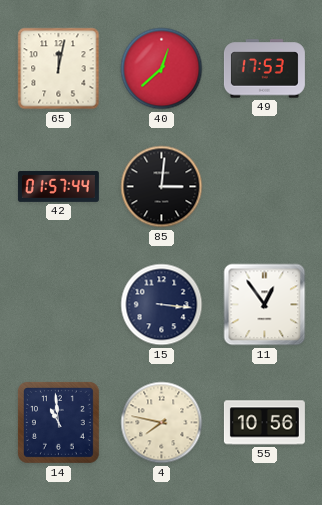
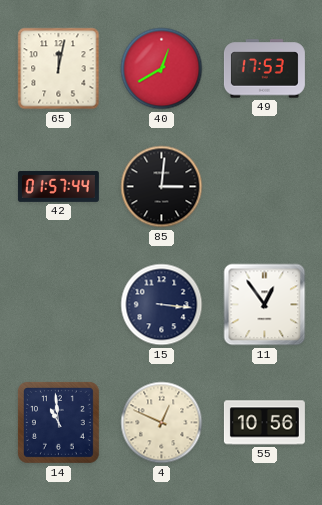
40: 12:38 -> 12:40 (162, 69)
4: 7:47 -> 12:49 (162, 423)
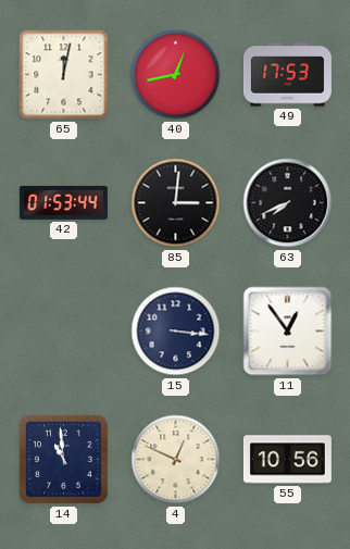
40: 12:40 -> 12:43 (176, 75)
42: 01:57 -> 01:53 (63, 203)
63: none -> 7:41 (288, 203)
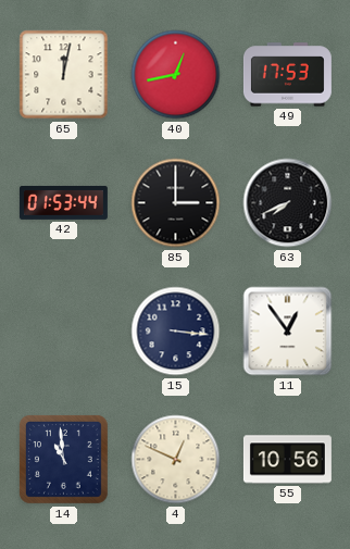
85: 3:01 -> 3:00 (176, 203)
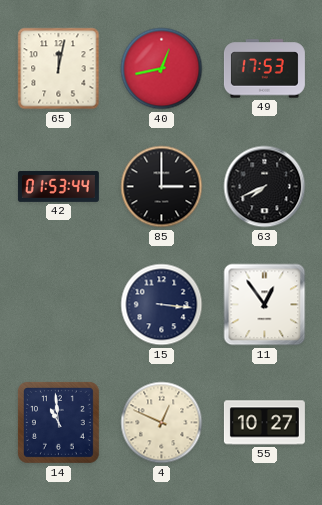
55: 10:56 -> 10:27 (264, 423)
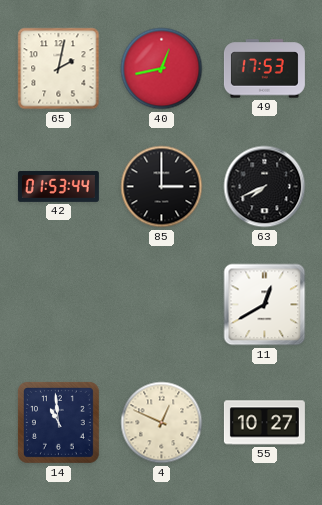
65: 12:02 -> 2:02 (59, 69)
15: 3:16 -> none (162, 305)
11: 12:54 -> 12:40 (265, 305)
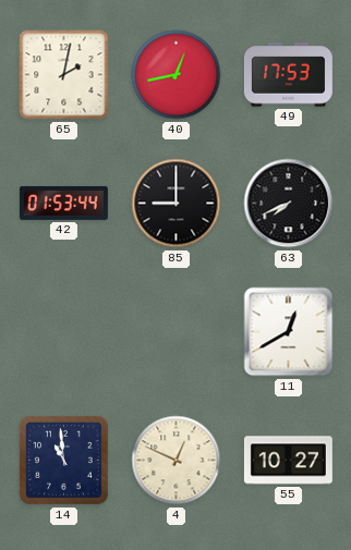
85: 3:00 -> 9:00 (177, 204)
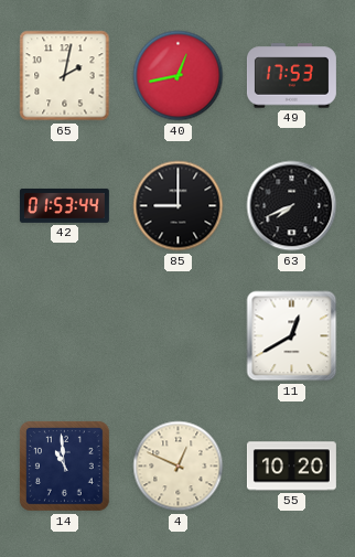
55: 10:27 -> 10:20 (291, 467)
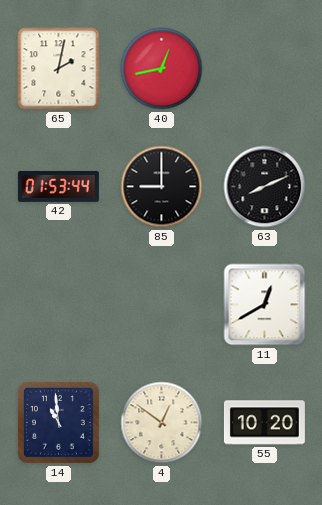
49: 17:53 -> none (291, 76)
63: 7:41 -> 8:11 (265, 187)
4: 12:49 -> 12:51 (162, 423)
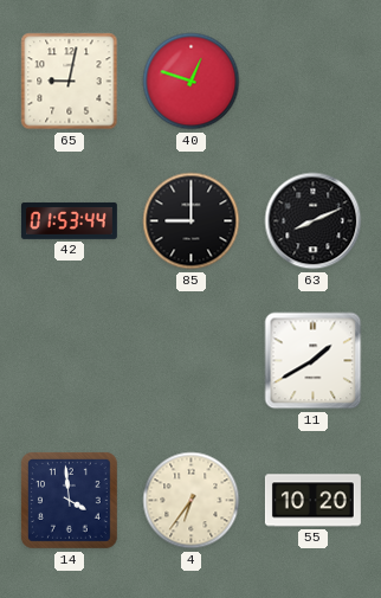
65: 2:02 -> 9:02 (70, 82)
40: 12:43 -> 12:48 (192, 82)
11: 12:40 -> 1:40 (314, 361)
14: 10:59 -> 3:59 (69, 500)
4: 12:51 -> 6:36 (192, 501)
